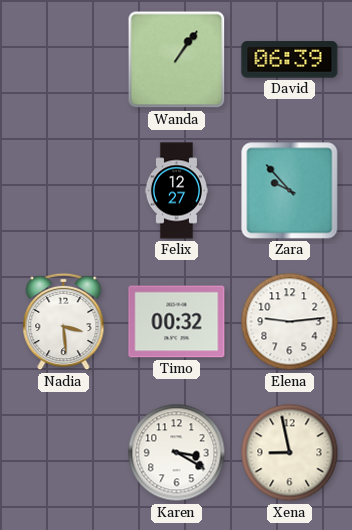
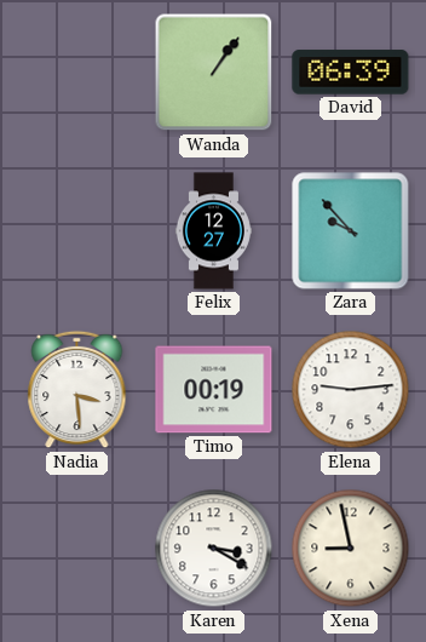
Timo: 00:32 -> 00:19 (214, 390)
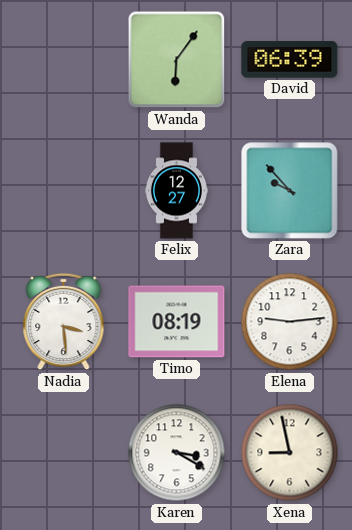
Wanda: 1:06 -> 6:06 (177, 60)
Timo: 00:19 -> 08:19 (177, 322)
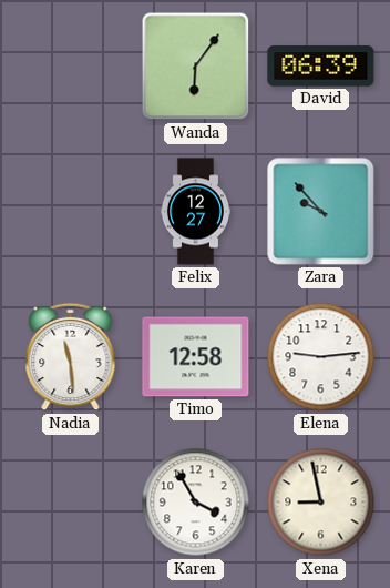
Nadia: 3:29 -> 11:29 (71, 357)
Timo: 08:19 -> 12:58 (196, 357)
Karen: 3:20 -> 3:55 (196, 503)
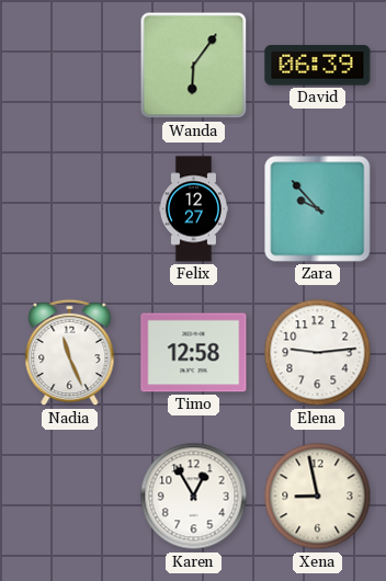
Nadia: 11:29 -> 11:26 (70, 353)
Karen: 3:55 -> 12:55 (194, 497)
